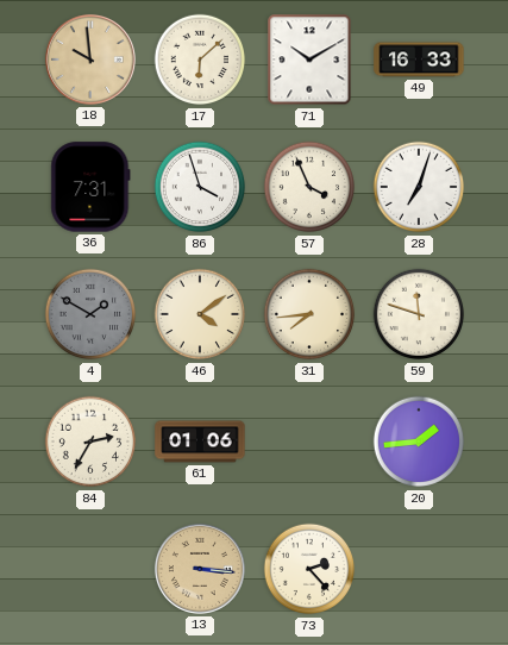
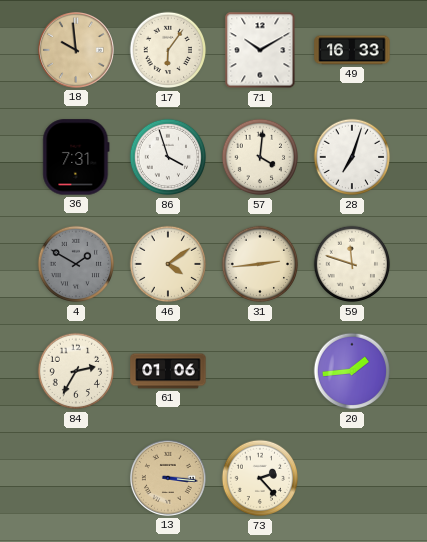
17: 6:08 -> 6:06 (168, 50)
57: 3:56 -> 4:01 (260, 157)
31: 7:44 -> 2:44 (260, 264)
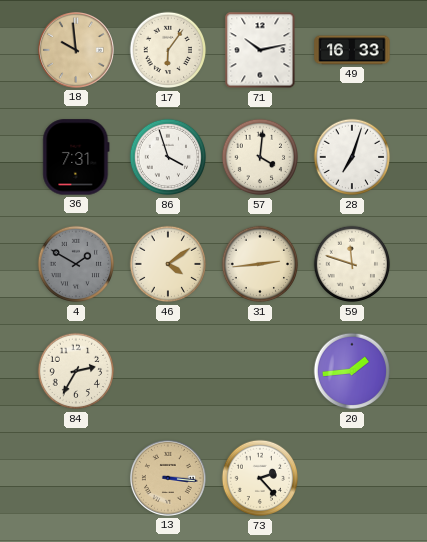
71: 10:10 -> 10:13 (260, 50)
61: 01:06 -> none (168, 371)
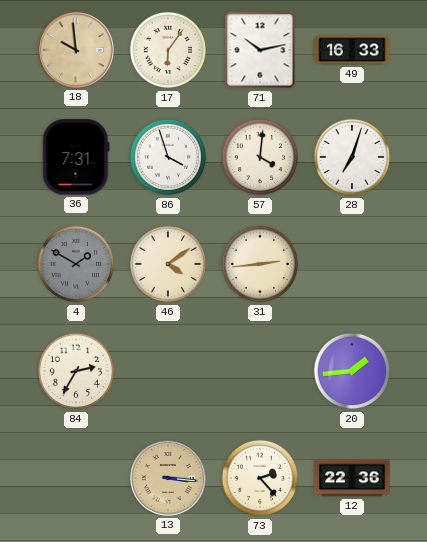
59: 11:48 -> none (352, 264)
12: none -> 22:36 (352, 478)
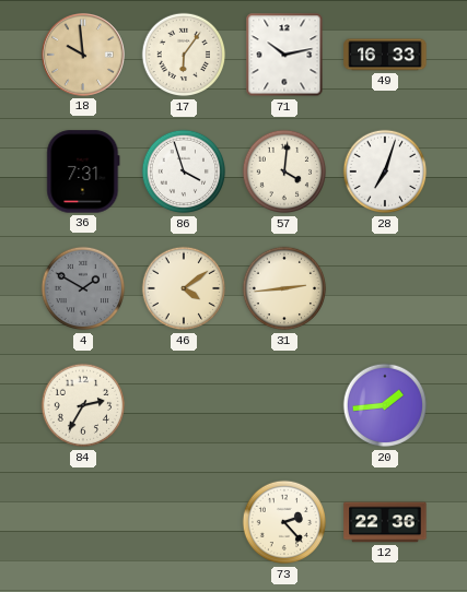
13: 3:16 -> none (168, 478)
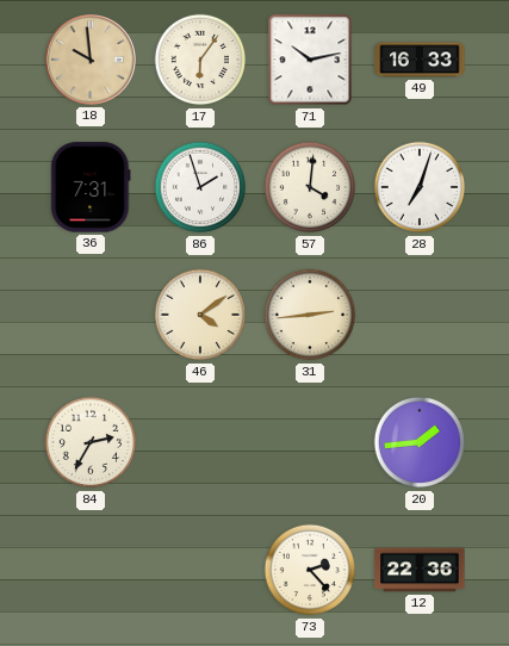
86: 3:57 -> 1:57 (200, 187)
4: 1:50 -> none (83, 288)
